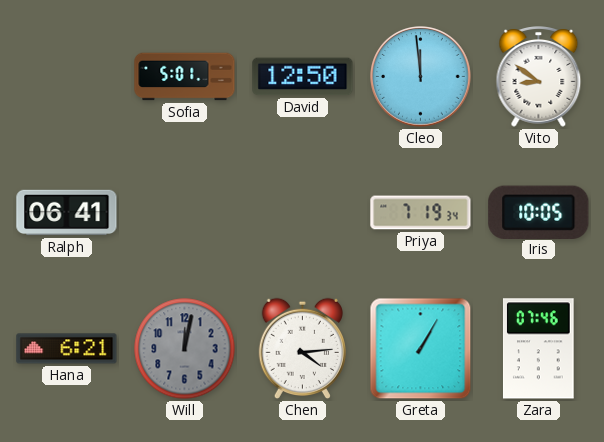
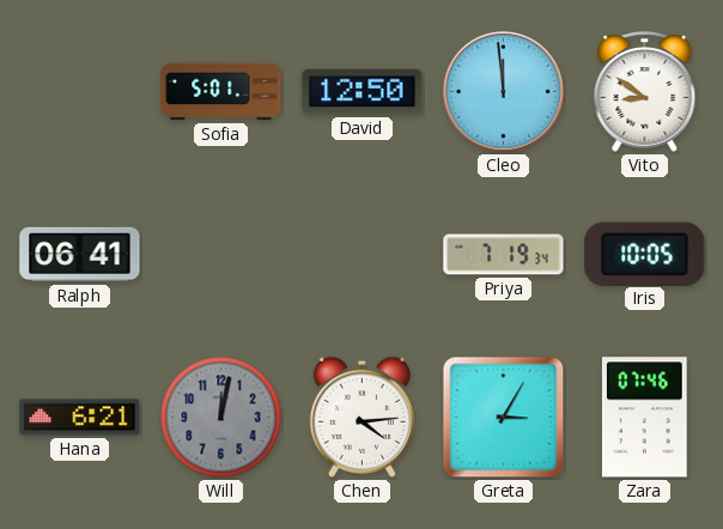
Greta: 1:05 -> 3:05 (504, 418)
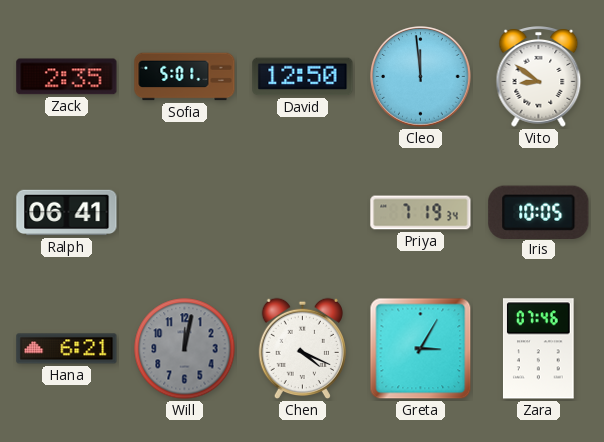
Zack: none -> 2:35 (67, 77)
Chen: 4:14 -> 4:19 (302, 349)
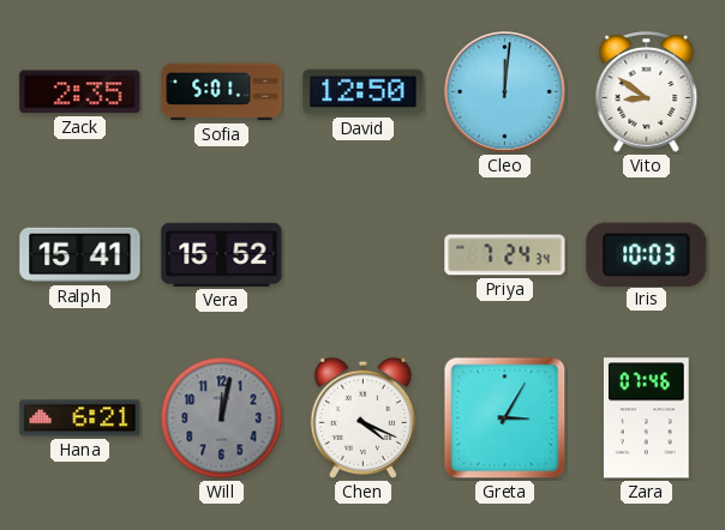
Cleo: 11:59 -> 12:01 (505, 92)
Ralph: 06:41 -> 15:41 (80, 255)
Vera: none -> 15:52 (222, 254)
Priya: 7:19 -> 7:24 (505, 255)
Iris: 10:05 -> 10:03 (647, 254)
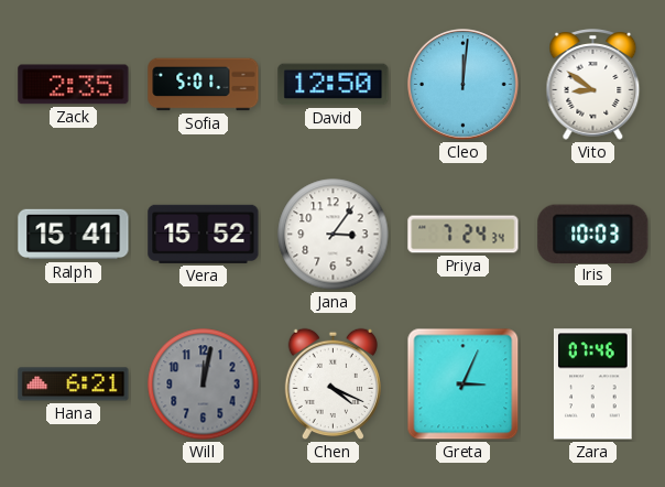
Jana: none -> 3:06 (334, 235)
Greta: 3:05 -> 3:04 (464, 385)
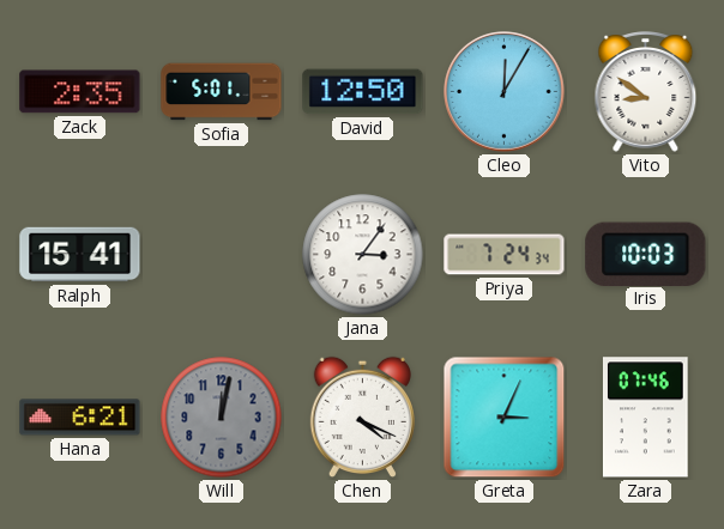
Cleo: 12:01 -> 12:05 (505, 92)
Vera: 15:52 -> none (204, 234)
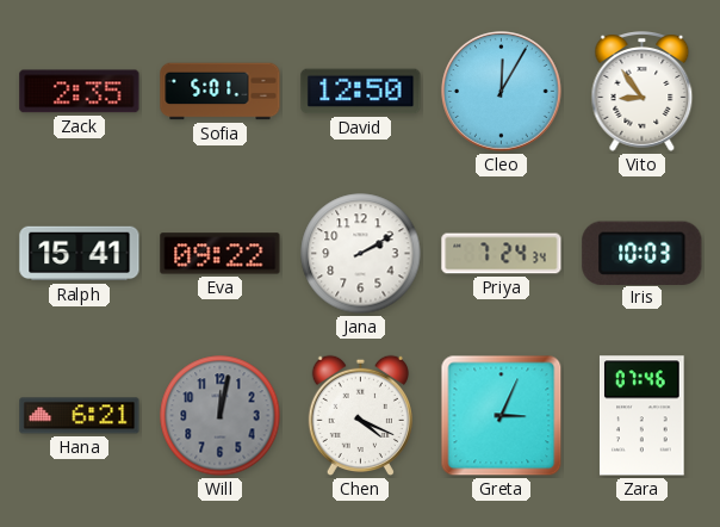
Vito: 8:51 -> 8:54 (643, 92)
Eva: none -> 09:22 (221, 254)
Jana: 3:06 -> 2:10 (361, 254)
